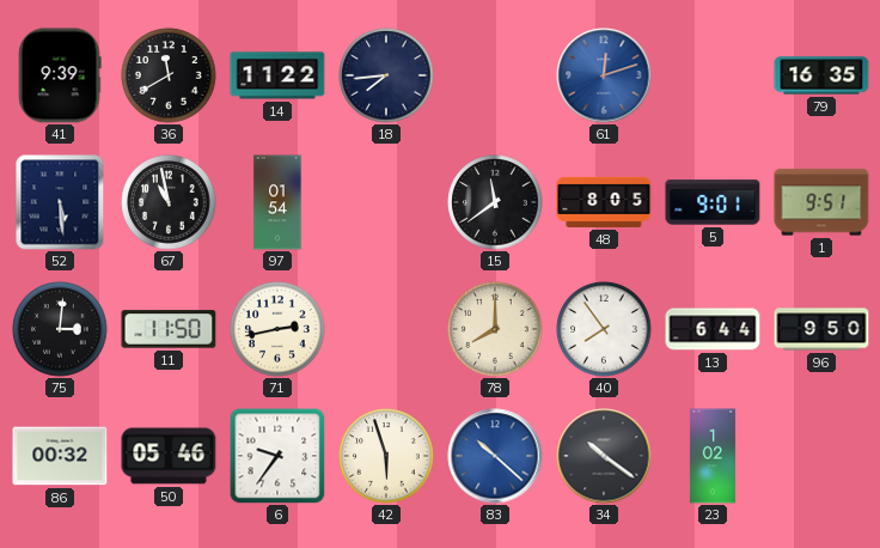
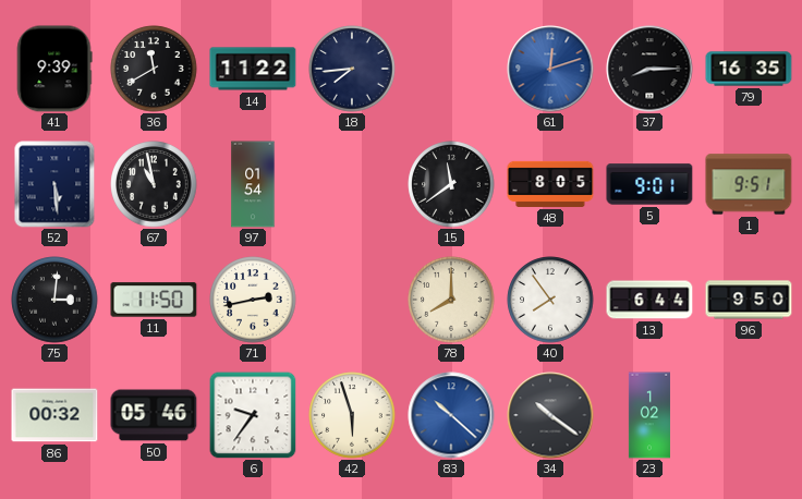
37: none -> 8:15 (649, 69)
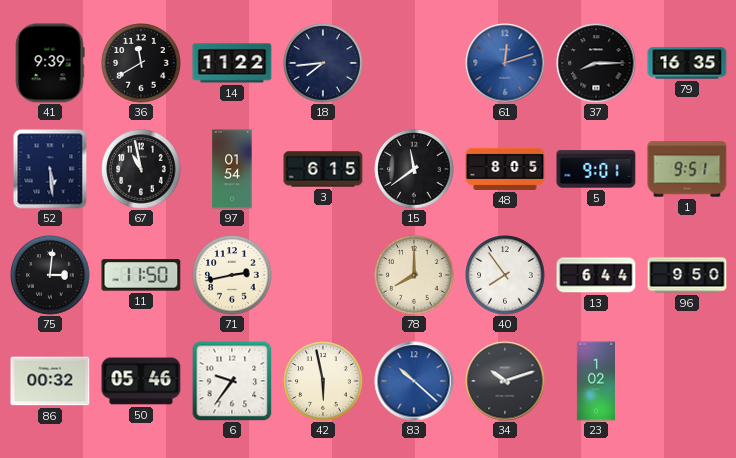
3: none -> 6:15 (323, 169)
42: 5:57 -> 5:58 (323, 381)
34: 10:21 -> 10:12 (505, 381)
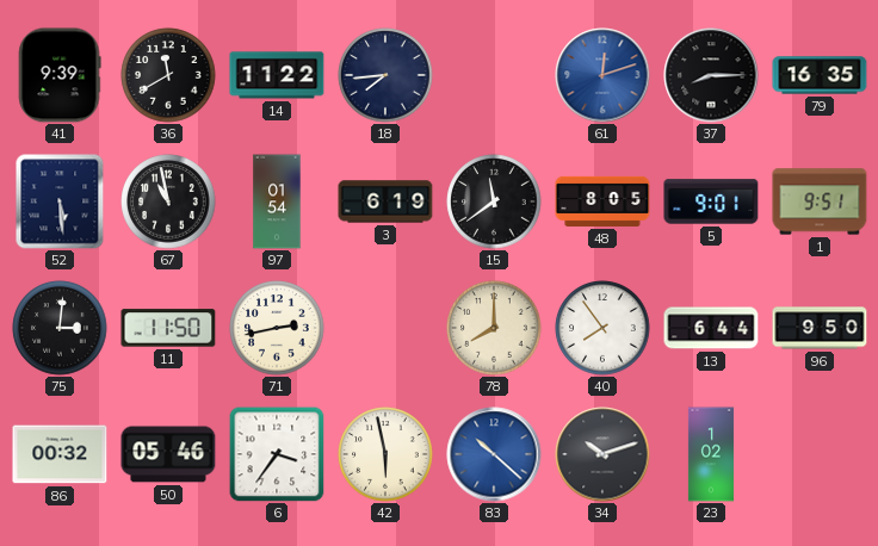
3: 6:15 -> 6:19 (385, 201)
6: 9:36 -> 3:36 (277, 454)
